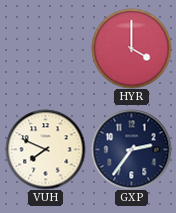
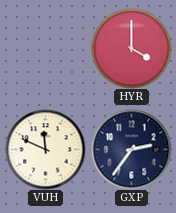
VUH: 7:49 -> 11:49 (45, 149)
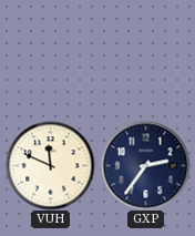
HYR: 4:00 -> none (131, 48)
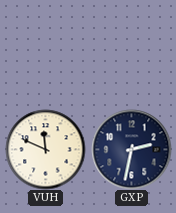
GXP: 2:36 -> 2:32 (131, 149)
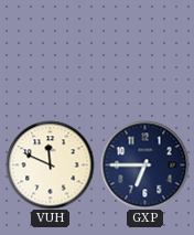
GXP: 2:32 -> 6:45 (144, 164)
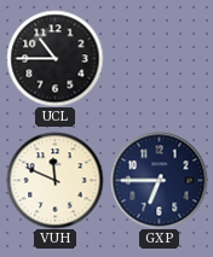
UCL: none -> 10:45 (54, 58)
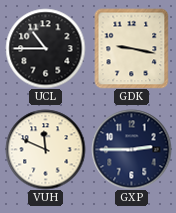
GDK: none -> 9:17 (132, 48)
GXP: 6:45 -> 2:45 (131, 149)
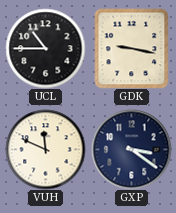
GXP: 2:45 -> 3:21 (131, 149)
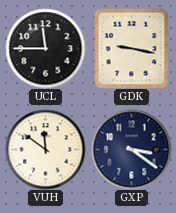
UCL: 10:45 -> 11:45 (45, 48)
VUH: 11:49 -> 11:51 (45, 149)
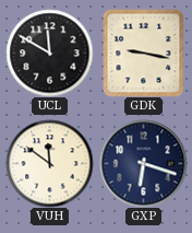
UCL: 11:45 -> 11:50 (49, 53)
GXP: 3:21 -> 6:18 (143, 163)
